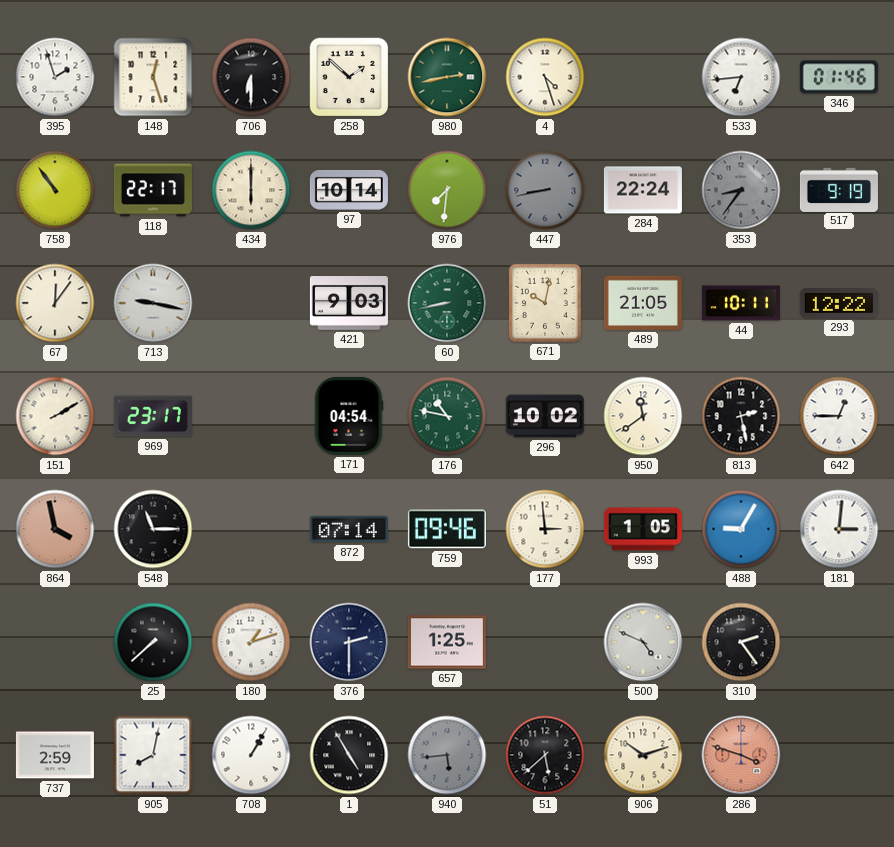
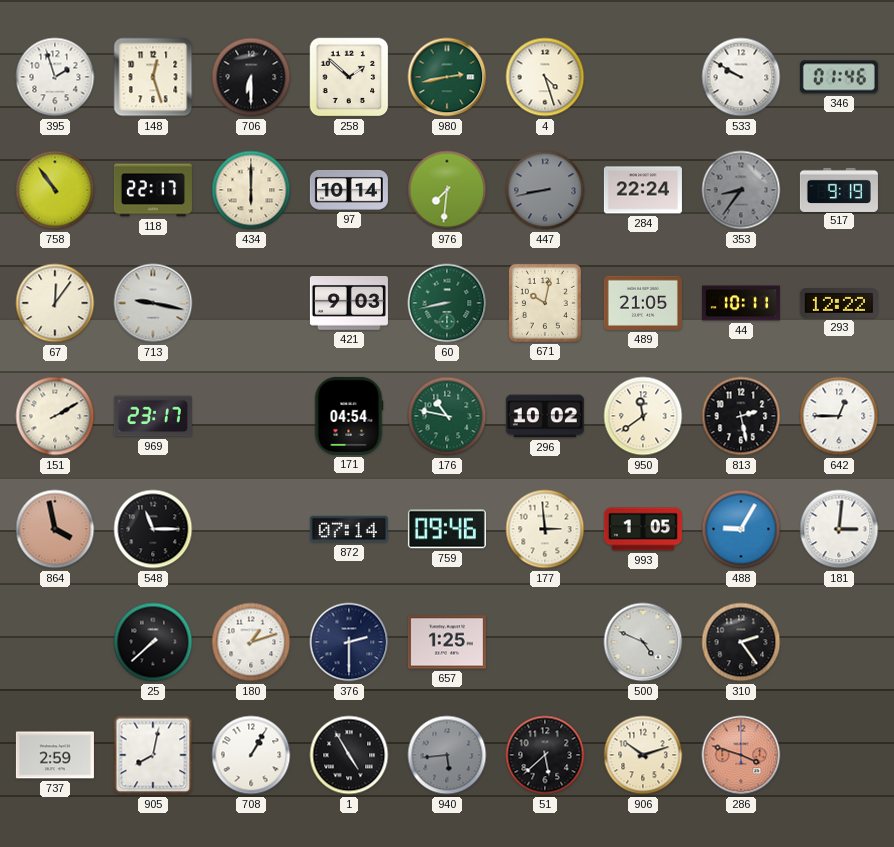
533: 6:44 -> 9:50 (741, 77)
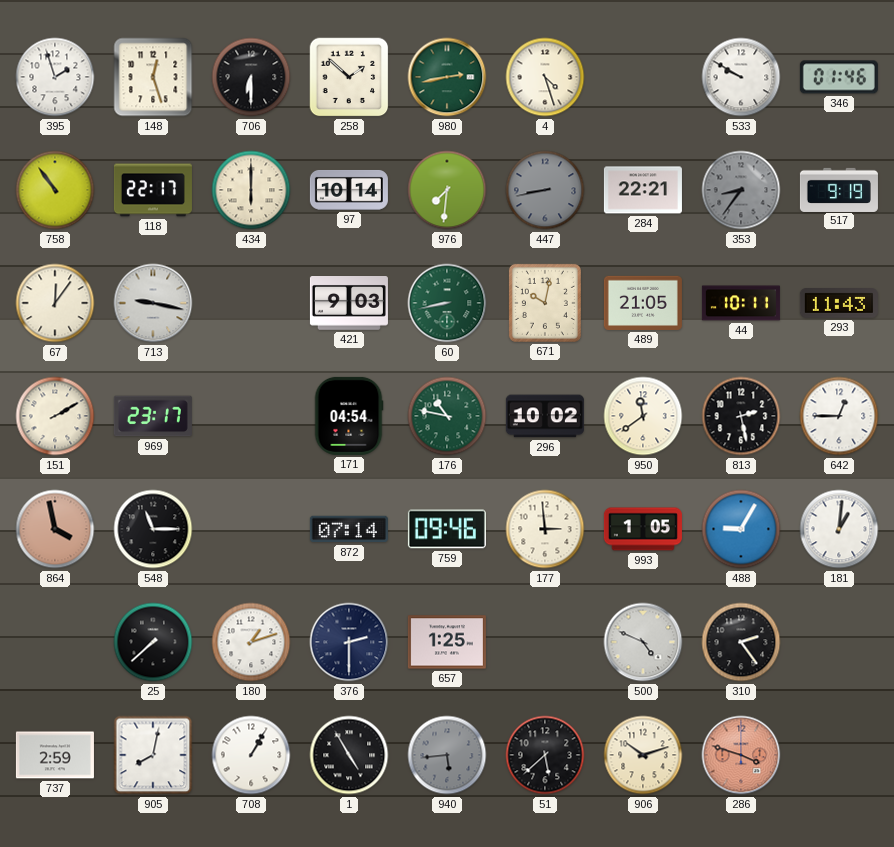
284: 22:24 -> 22:21 (643, 190)
293: 12:22 -> 11:43 (839, 303)
181: 3:01 -> 1:01 (839, 529)
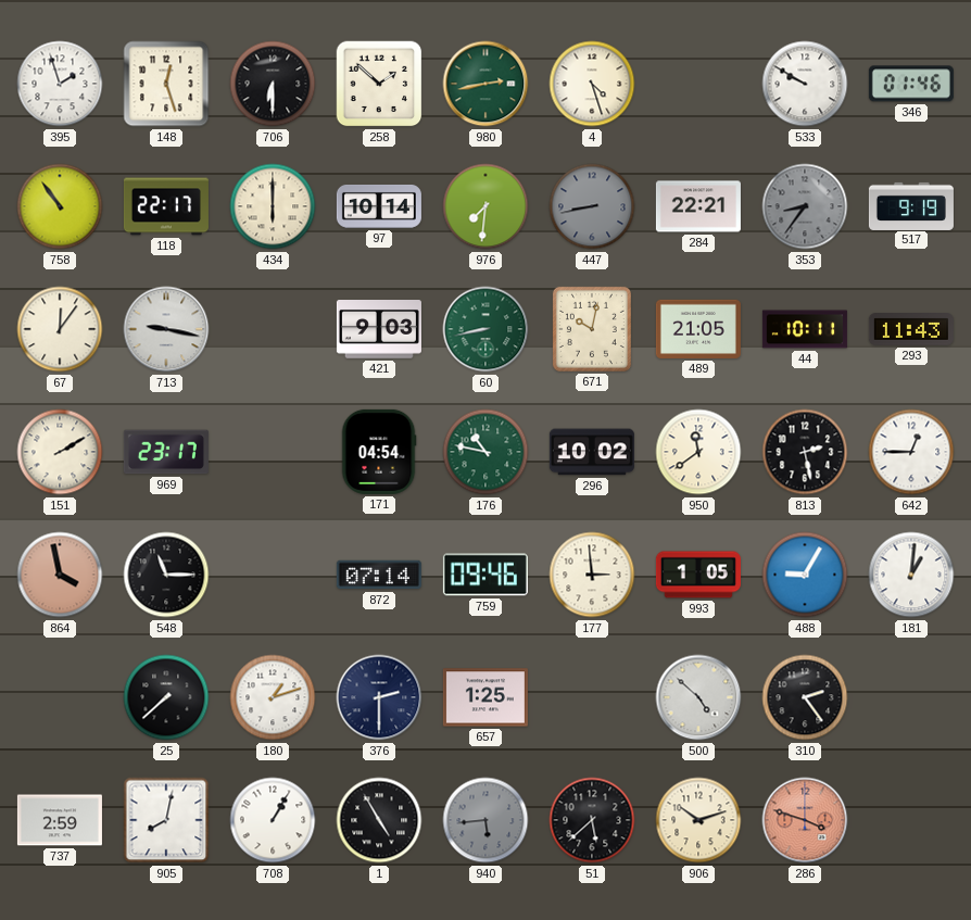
500: 4:49 -> 4:52 (698, 697)
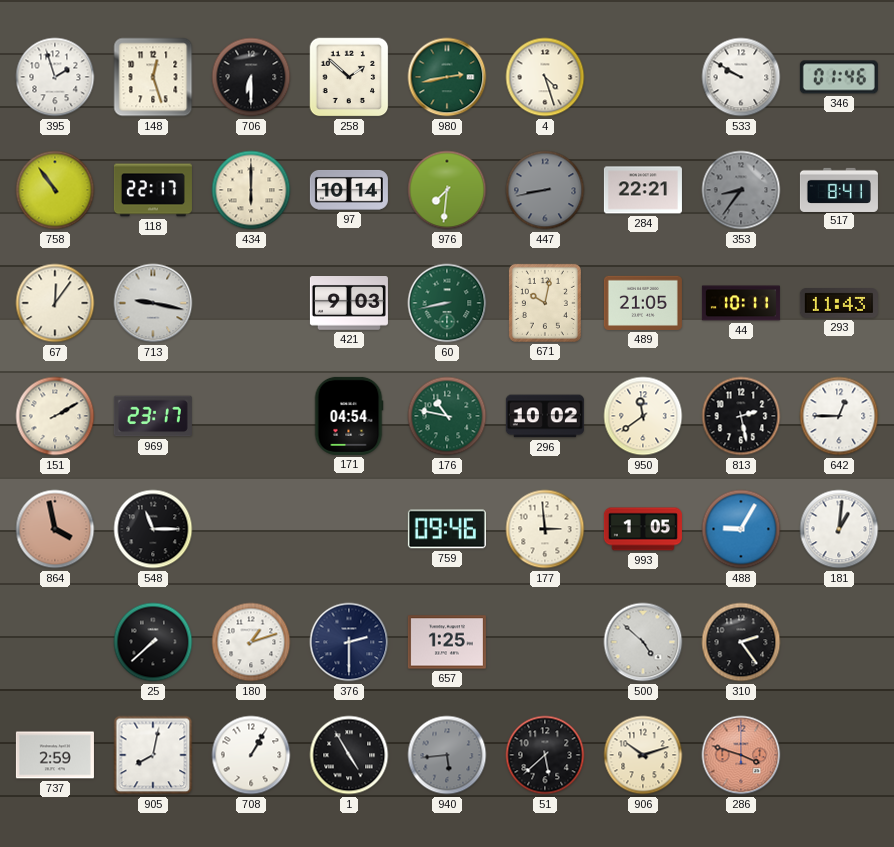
517: 9:19 -> 8:41 (839, 189)
872: 07:14 -> none (379, 575)
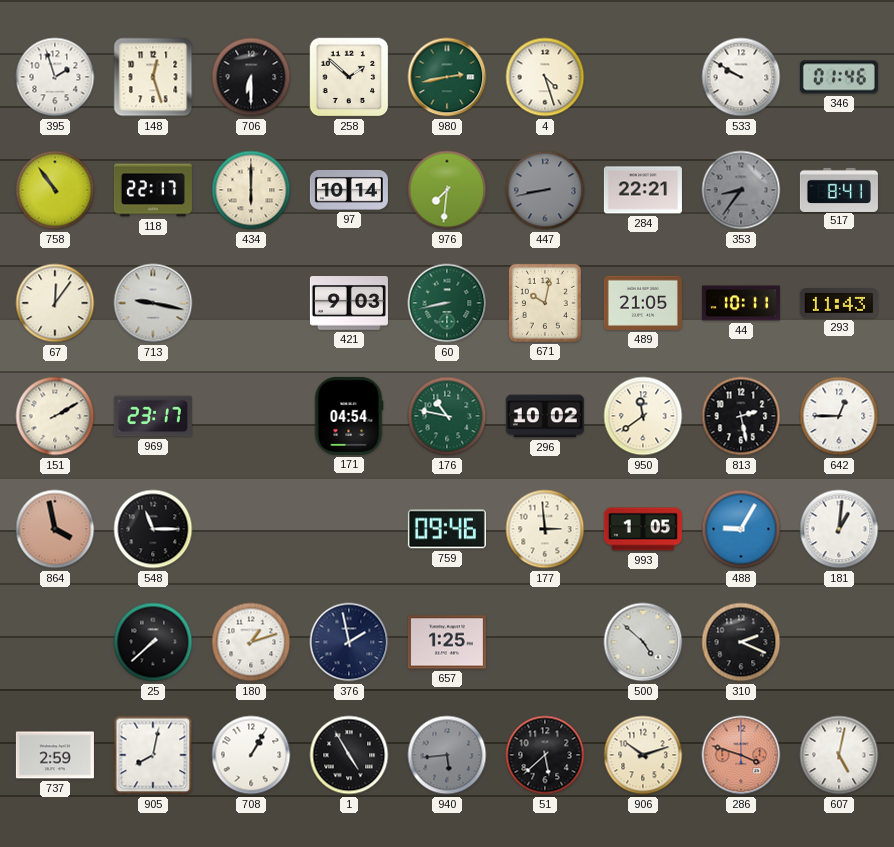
376: 2:30 -> 1:58 (349, 642)
310: 2:24 -> 2:19 (741, 642)
607: none -> 5:02 (839, 755)
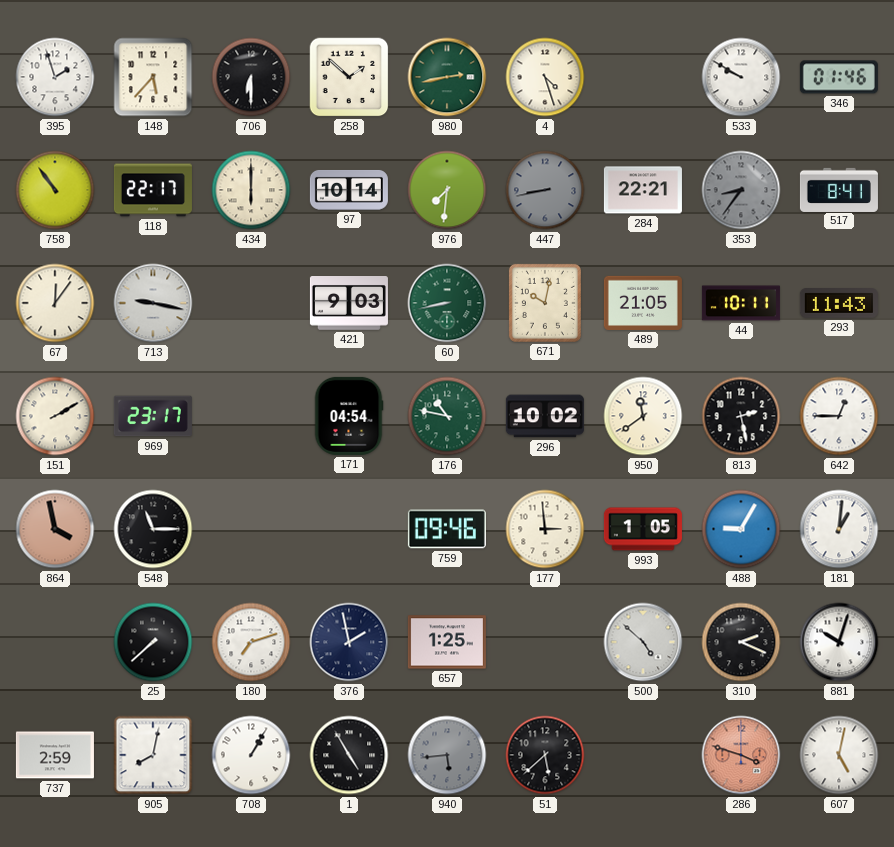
148: 12:27 -> 5:37 (153, 77)
180: 1:12 -> 7:12 (251, 642)
881: none -> 10:03 (839, 642)
906: 10:12 -> none (643, 755)
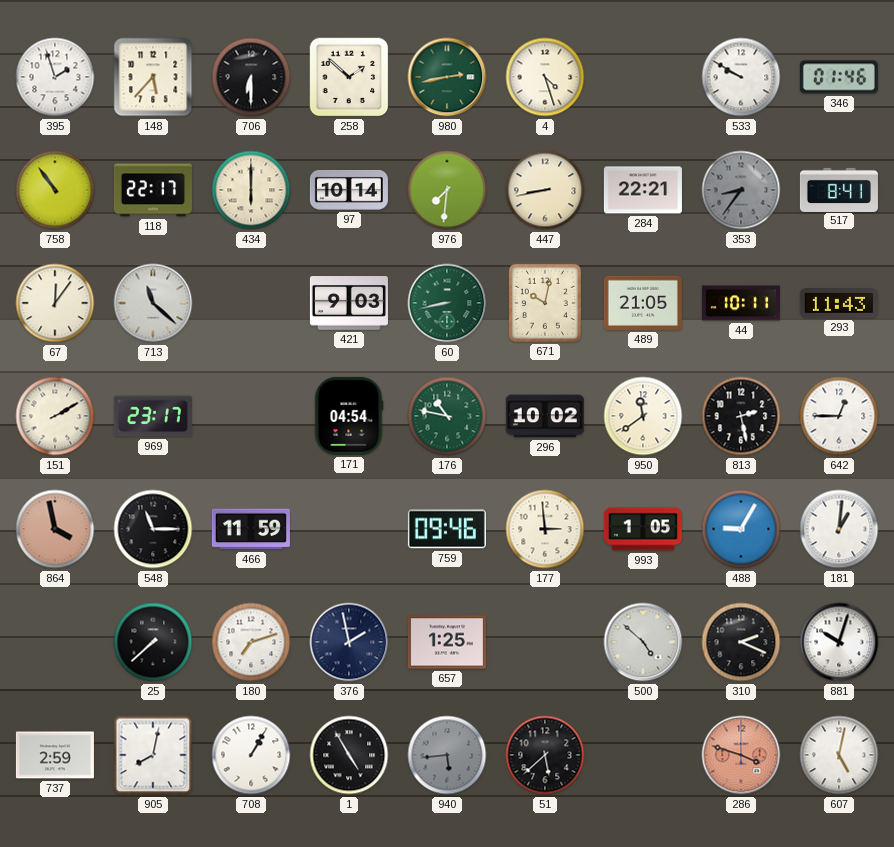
447 dial: grey -> cream (545, 190)
713: 9:17 -> 11:22 (153, 303)
466: none -> 11:59 (251, 529)
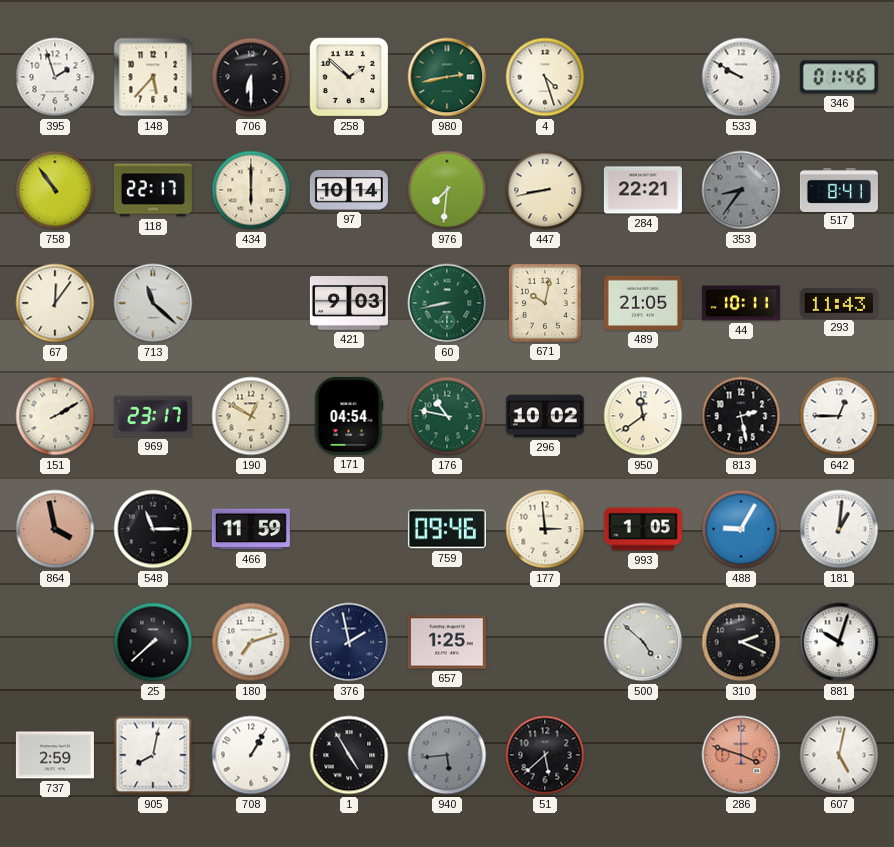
190: none -> 12:50 (251, 416)
